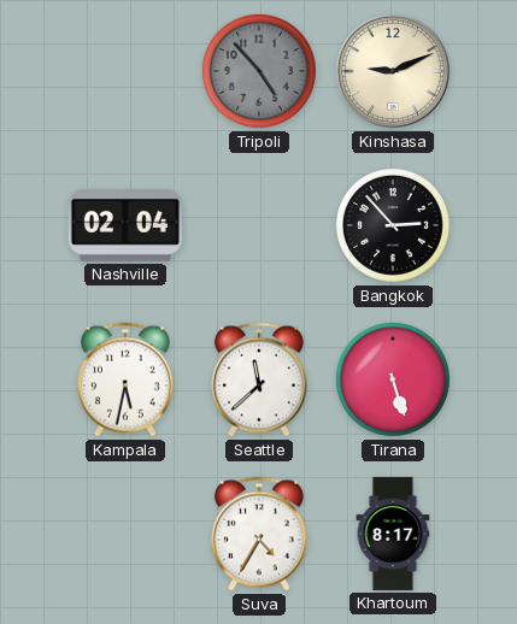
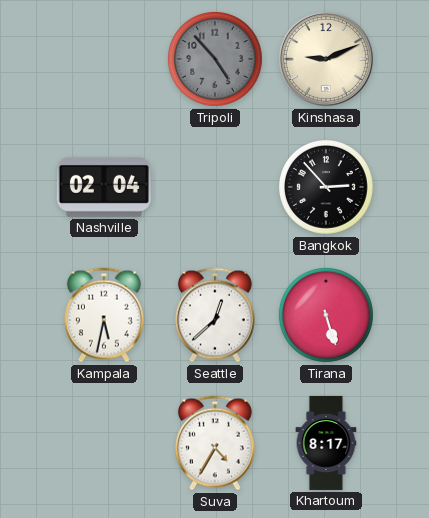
Seattle: 11:38 -> 12:38 (215, 315)
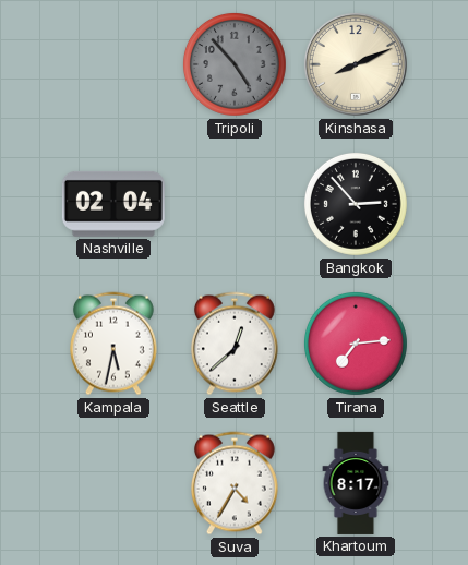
Kinshasa: 9:11 -> 8:11 (356, 64)
Tirana: 5:27 -> 7:14 (356, 344)
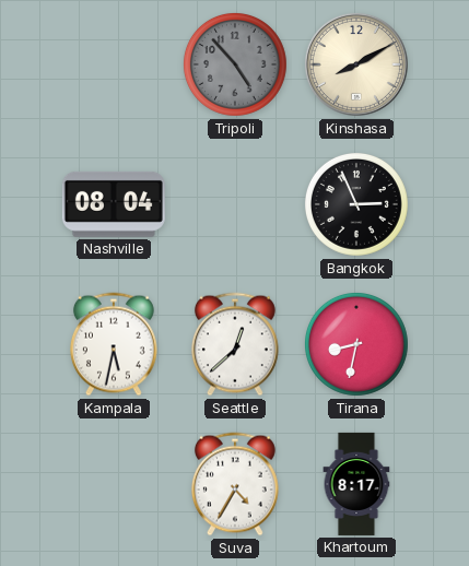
Kinshasa: 8:11 -> 8:10 (356, 64)
Nashville: 02:04 -> 08:04 (114, 204)
Bangkok: 2:53 -> 2:56 (356, 204)
Tirana: 7:14 -> 8:32 (356, 344)
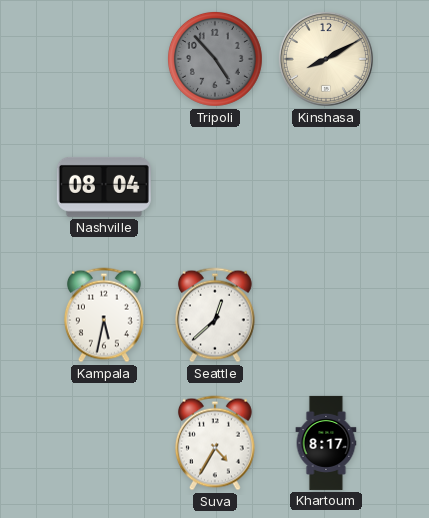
Bangkok: 2:56 -> none (356, 204)
Tirana: 8:32 -> none (356, 344)
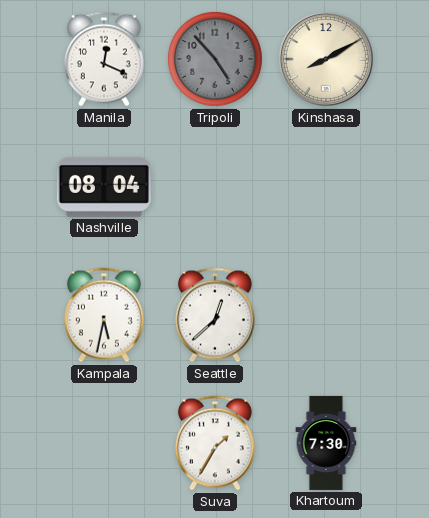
Manila: none -> 12:19 (104, 59)
Suva: 4:35 -> 1:35 (215, 443)
Khartoum: 8:17 -> 7:30 (326, 443)
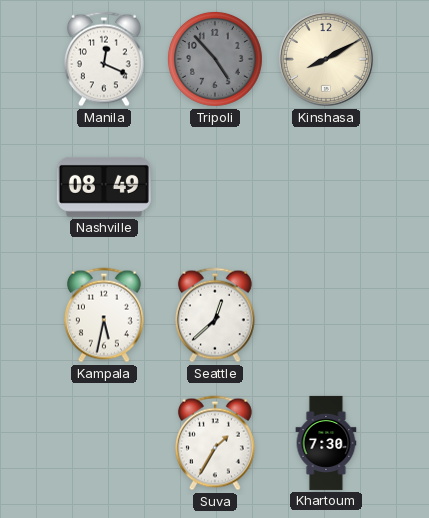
Nashville: 08:04 -> 08:49 (104, 187)
